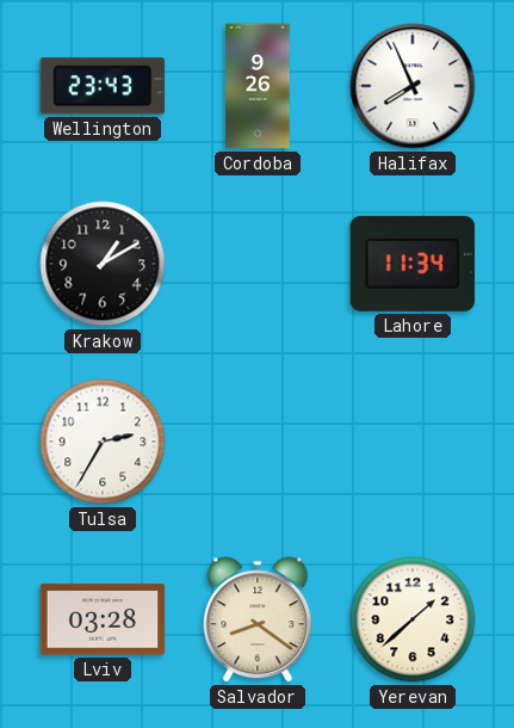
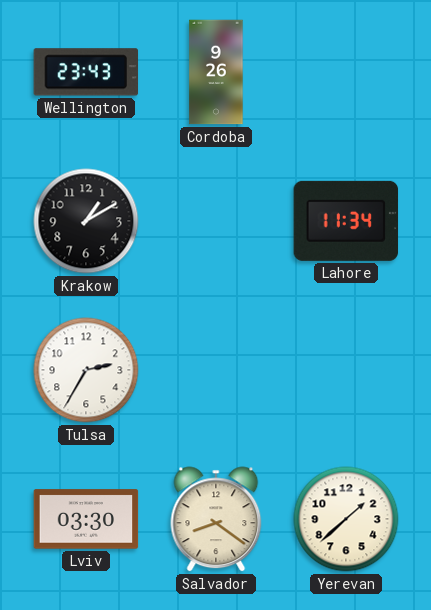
Halifax: 7:56 -> none (413, 86)
Lviv: 03:28 -> 03:30 (86, 519)
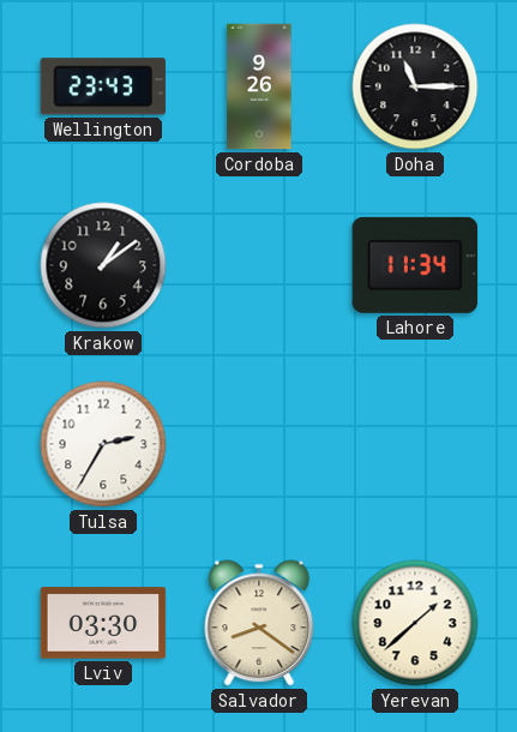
Doha: none -> 11:15 (415, 86)
Krakow: 1:10 -> 1:09 (103, 265)
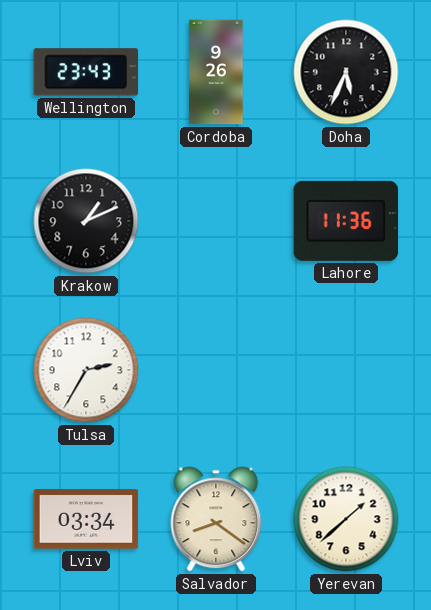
Doha: 11:15 -> 5:34 (346, 72)
Krakow: 1:09 -> 1:11 (86, 221)
Lahore: 11:34 -> 11:36 (346, 221)
Lviv: 03:30 -> 03:34 (86, 519)
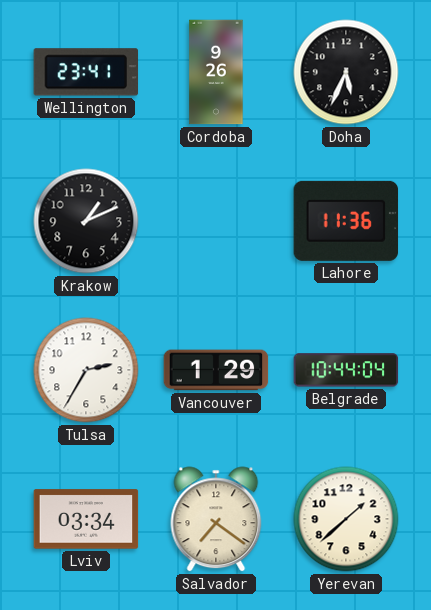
Wellington: 23:43 -> 23:41 (86, 72)
Vancouver: none -> 1:29 (216, 370)
Belgrade: none -> 10:44 (346, 370)
Salvador: 8:21 -> 7:21 (216, 519)
